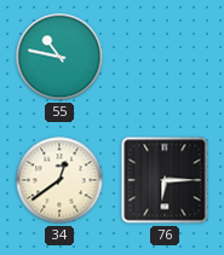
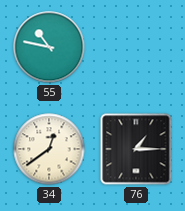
76: 6:15 -> 1:15 (136, 149)
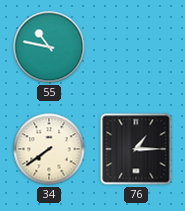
34: 12:39 -> 7:39 (49, 149)
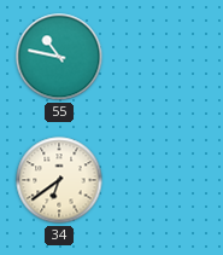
34: 7:39 -> 6:39 (59, 180)
76: 1:15 -> none (136, 149)
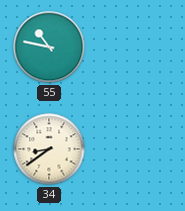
34: 6:39 -> 8:39 (49, 149)
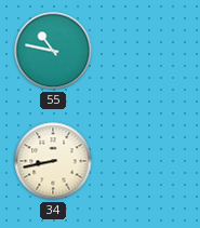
34: 8:39 -> 8:43 (53, 161)
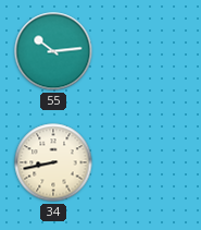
55: 10:47 -> 10:14 (53, 51)
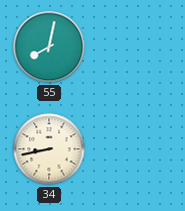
55: 10:14 -> 8:02 (49, 47)
